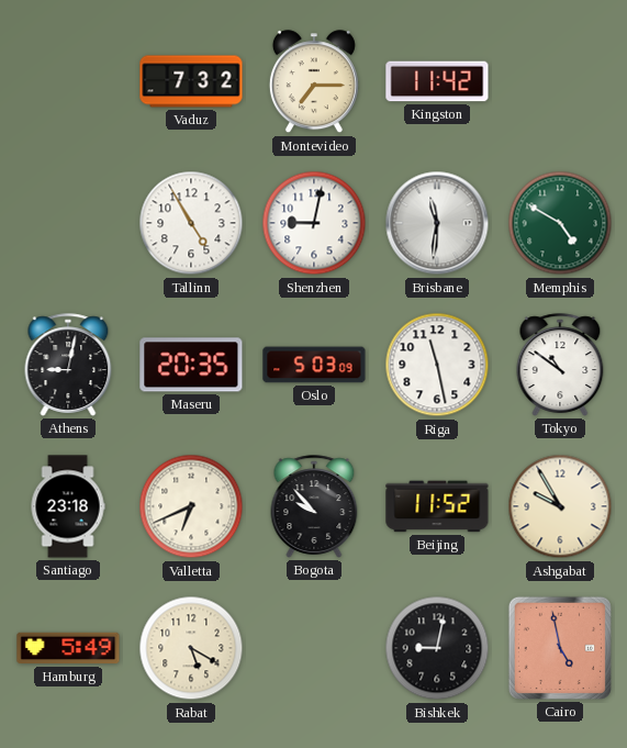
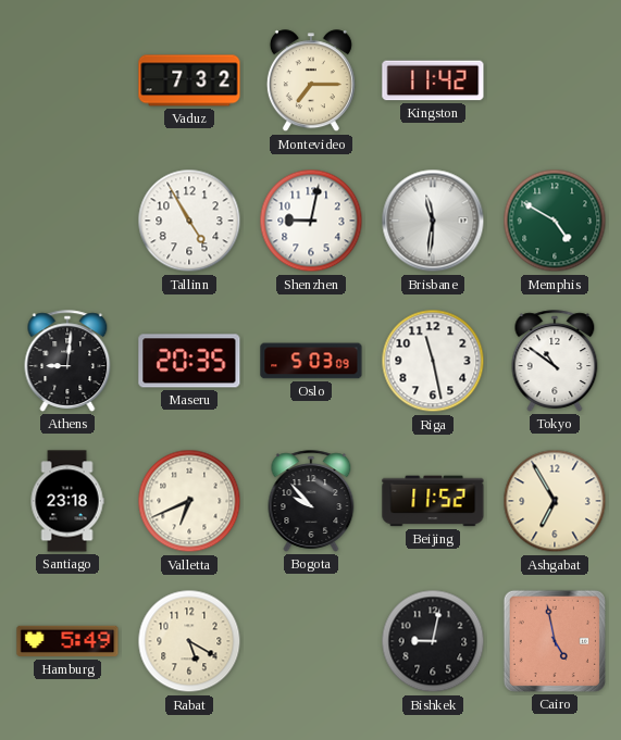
Athens: 9:02 -> 9:01 (67, 361)
Ashgabat: 9:55 -> 6:55 (555, 501)
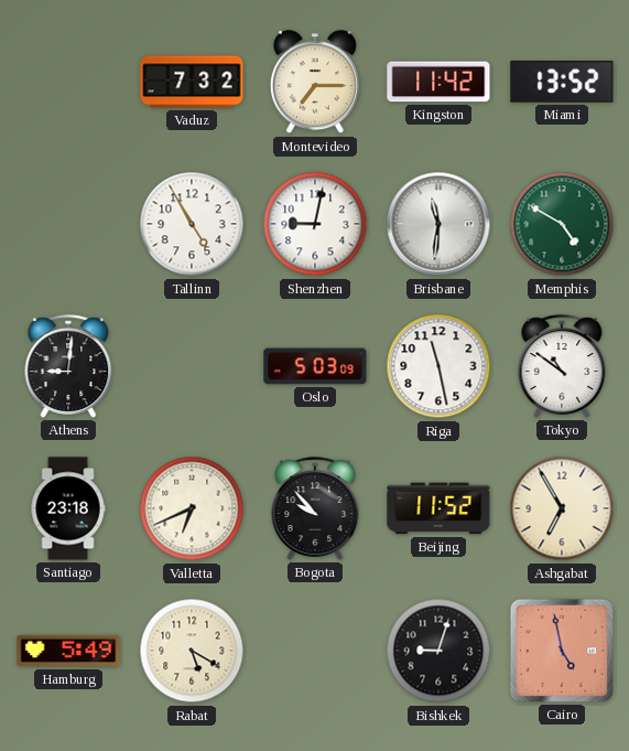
Miami: none -> 13:52 (562, 83)
Maseru: 20:35 -> none (189, 361)
Bishkek: 9:02 -> 9:03 (438, 651)
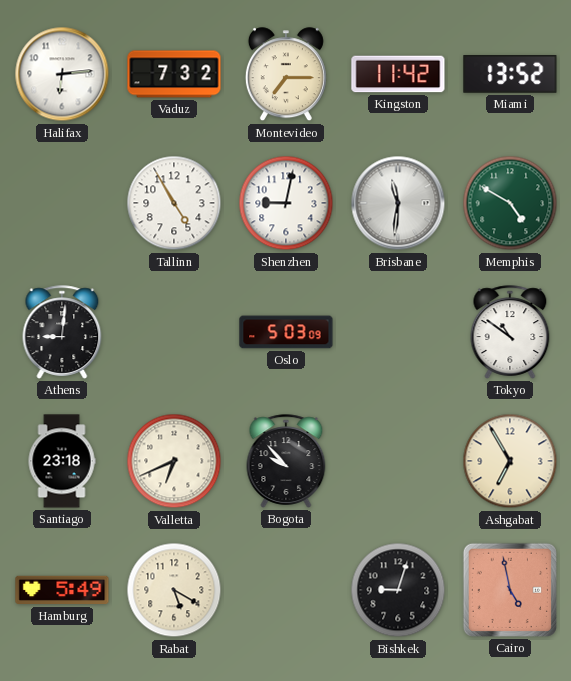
Halifax: none -> 6:14 (62, 74)
Riga: 11:28 -> none (438, 366)
Beijing: 11:52 -> none (438, 508)
